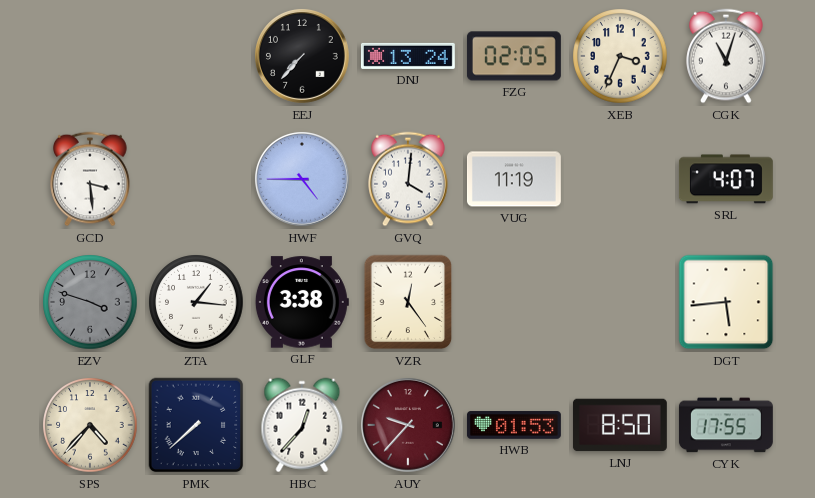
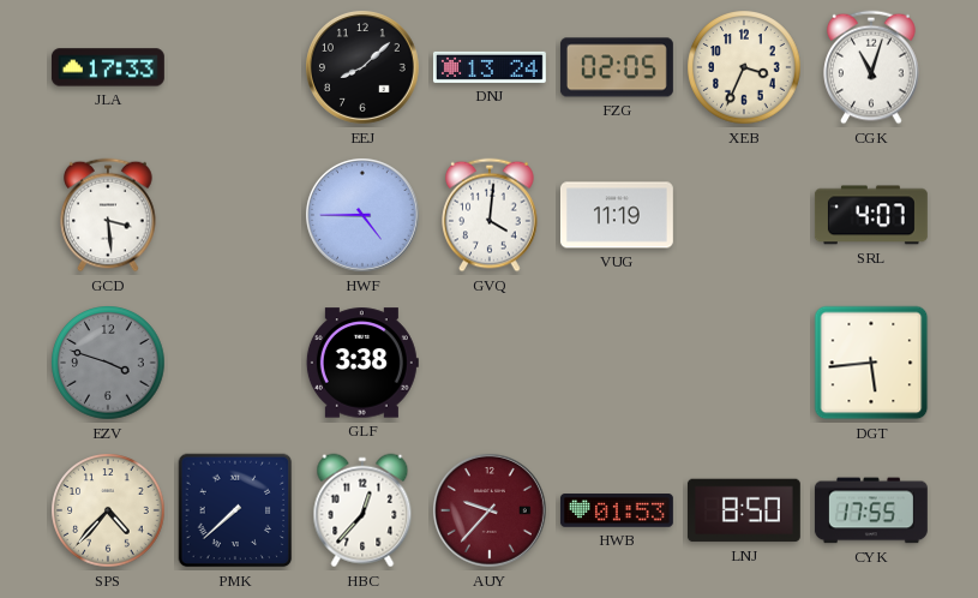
JLA: none -> 17:33 (108, 67)
EEJ: 7:37 -> 8:08 (362, 67)
ZTA: 1:16 -> none (196, 302)
VZR: 12:24 -> none (408, 302)
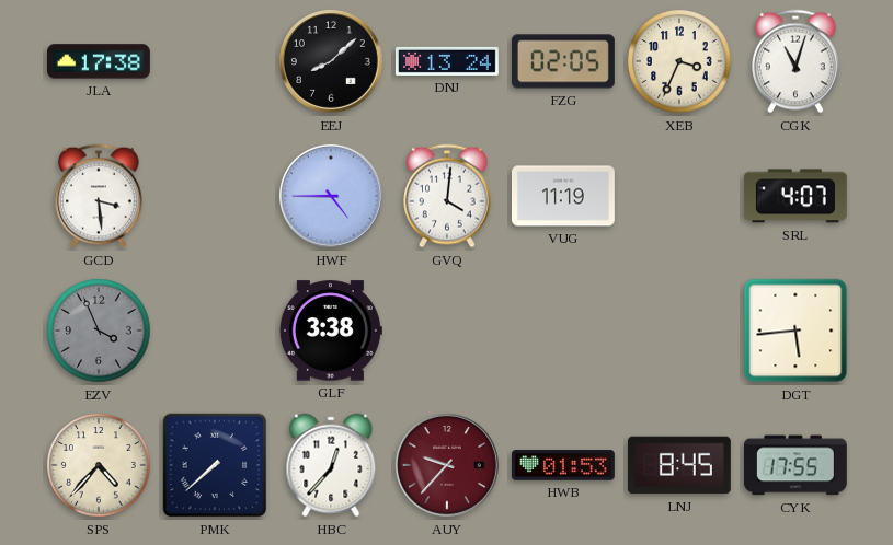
JLA: 17:33 -> 17:38 (99, 61)
EZV: 3:48 -> 3:56 (99, 331)
LNJ: 8:50 -> 8:45 (679, 465)
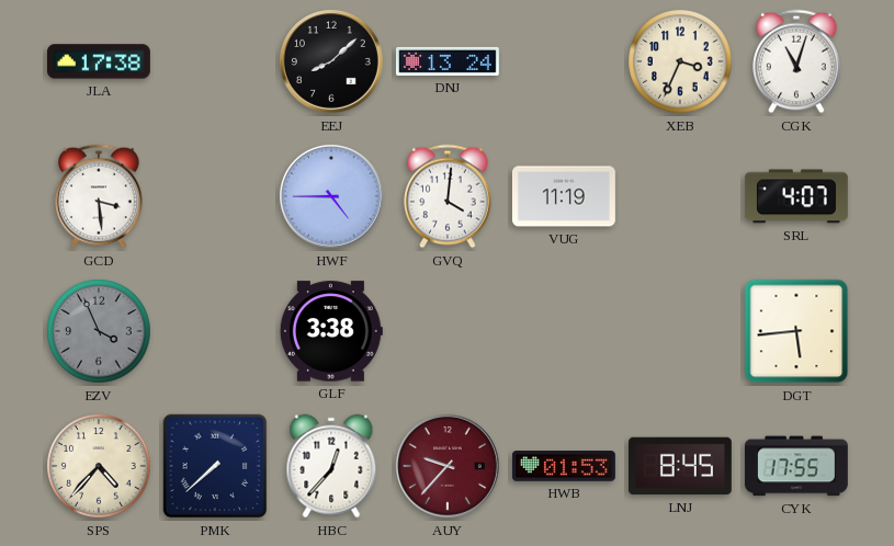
FZG: 02:05 -> none (563, 61)
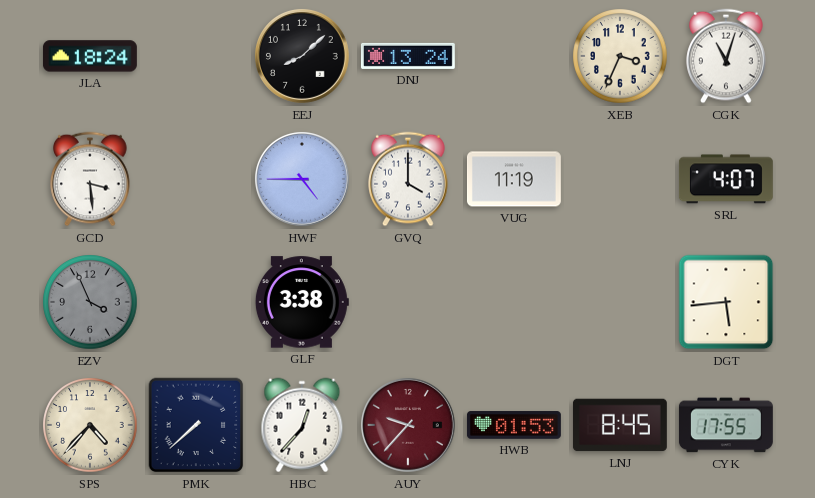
JLA: 17:38 -> 18:24 (90, 56)
GVQ: 4:01 -> 4:00 (408, 179)
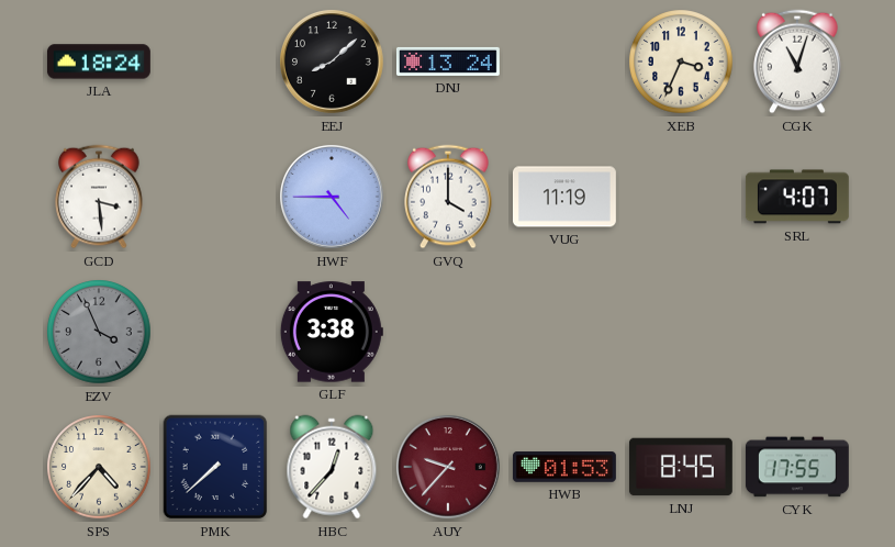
DGT: 5:44 -> none (726, 302)
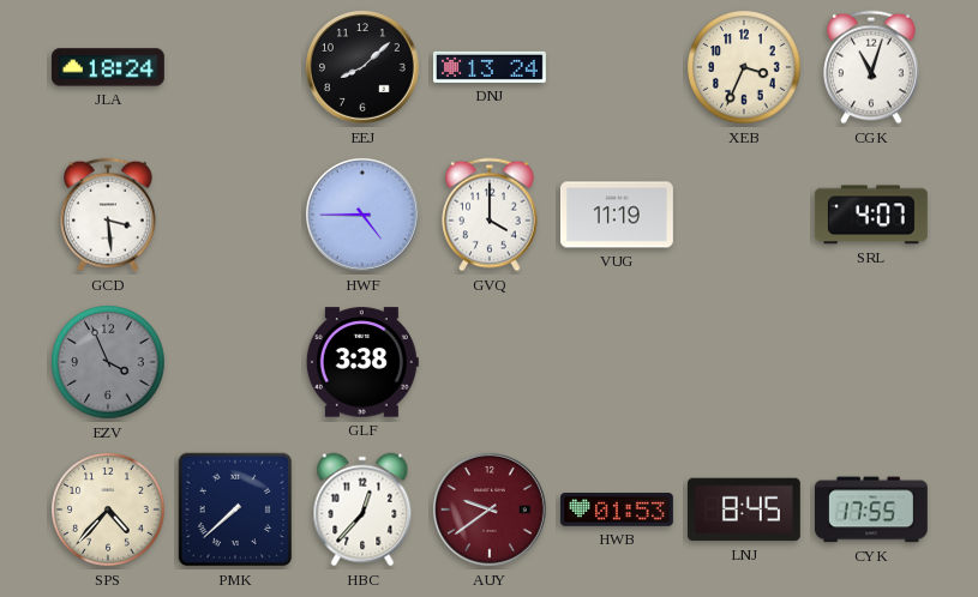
AUY: 9:37 -> 9:39 (490, 509)
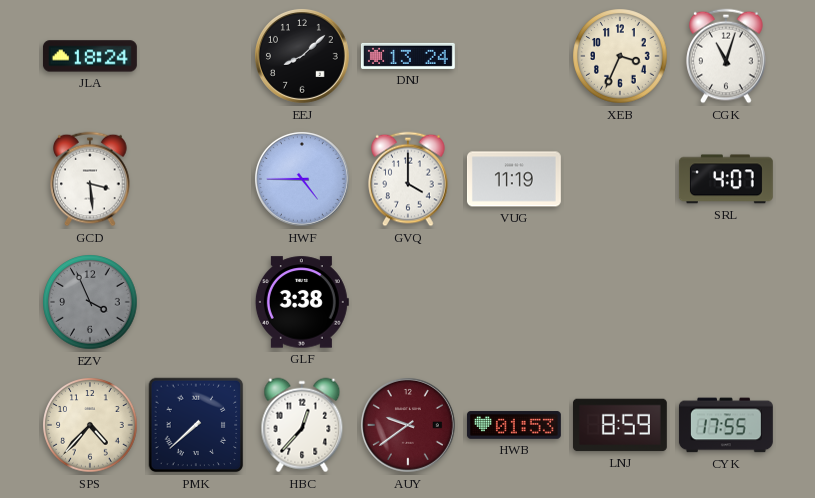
LNJ: 8:45 -> 8:59 (620, 425)
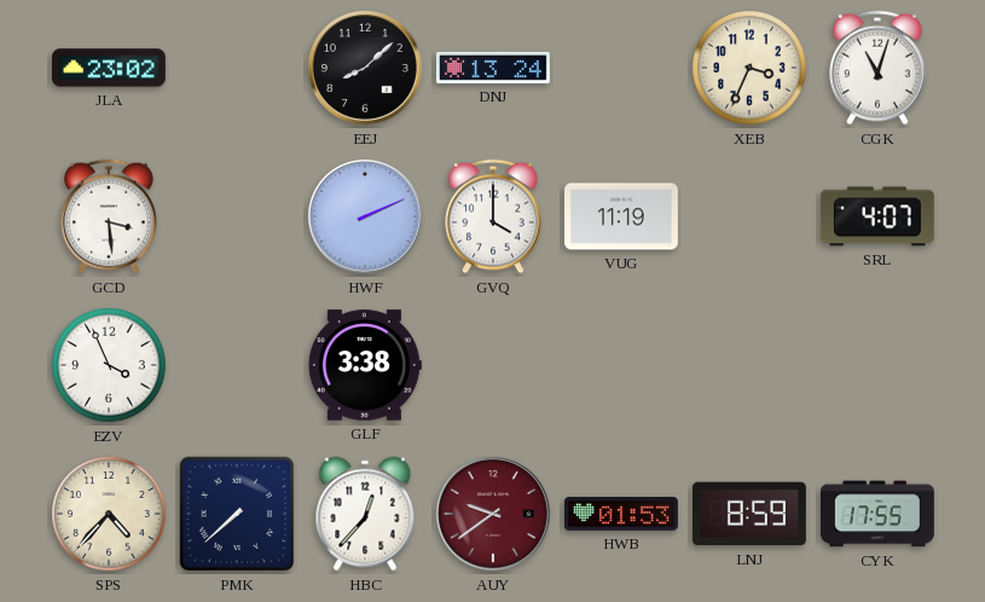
JLA: 18:24 -> 23:02 (109, 68)
HWF: 4:45 -> 2:11 (365, 216)
EZV dial: grey -> white (109, 365)
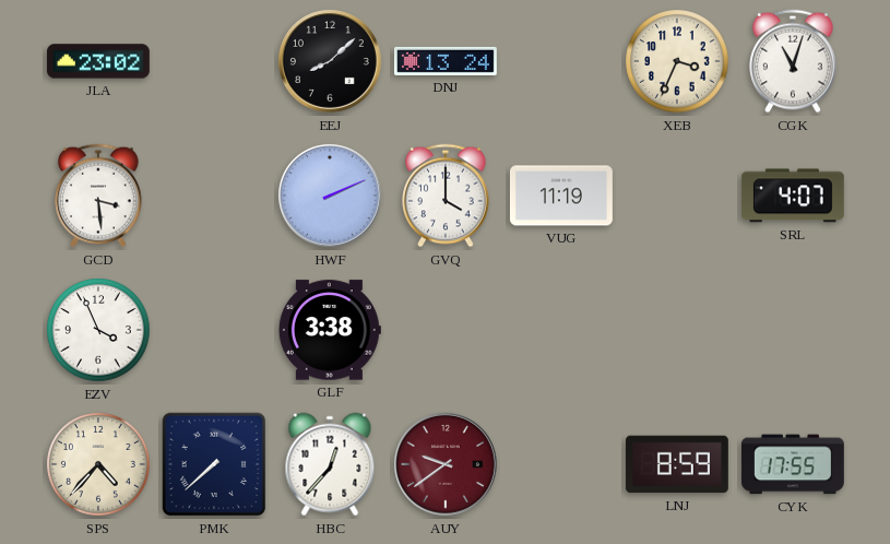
HWB: 01:53 -> none (621, 514)
